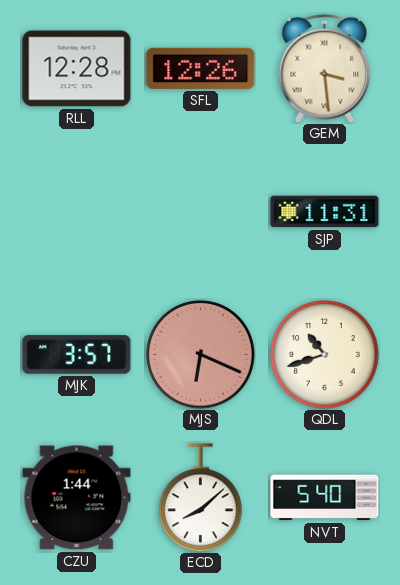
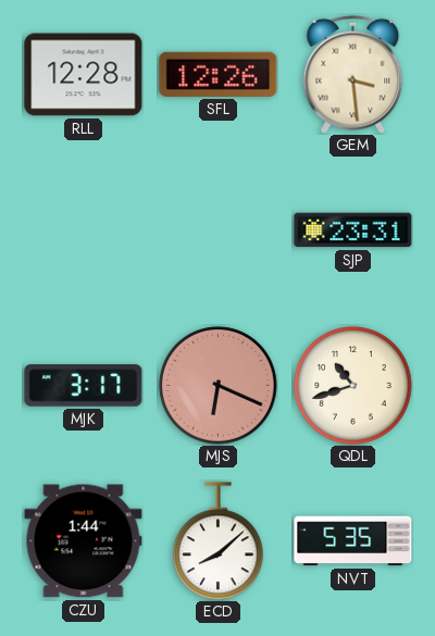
SJP: 11:31 -> 23:31 (353, 230)
MJK: 3:57 -> 3:17 (84, 386)
NVT: 5:40 -> 5:35 (353, 541)
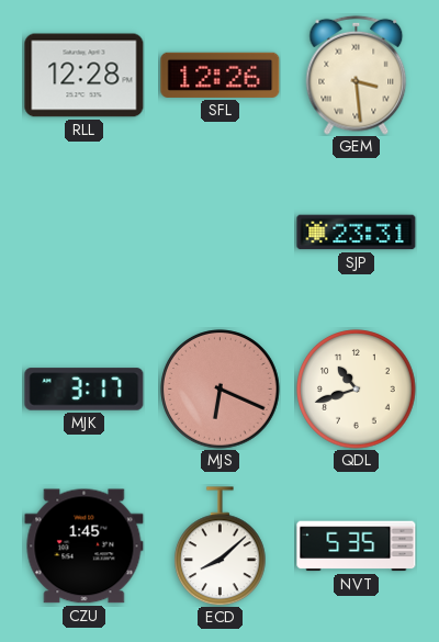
CZU: 1:44 -> 1:45 (85, 547)
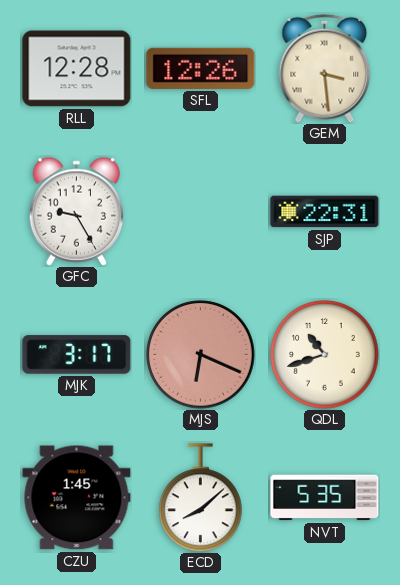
GFC: none -> 9:25 (76, 211)
SJP: 23:31 -> 22:31 (325, 212)
